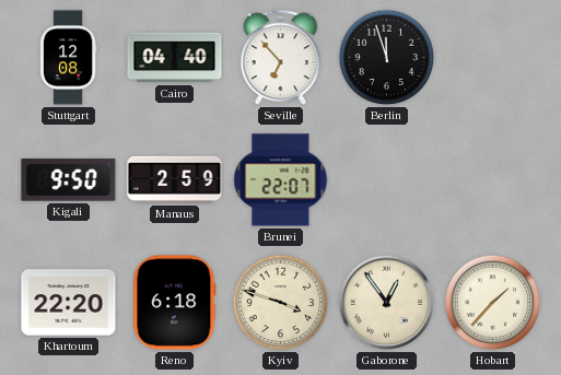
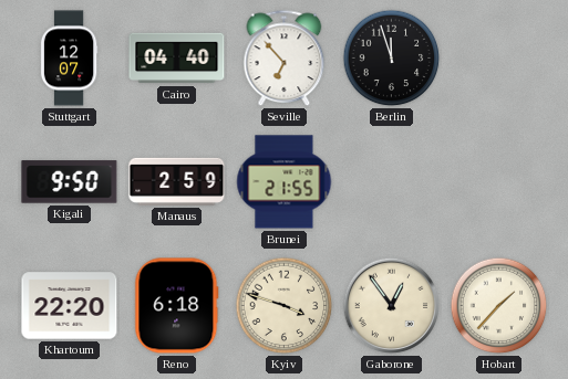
Stuttgart: 12:08 -> 12:07 (69, 59)
Brunei: 22:07 -> 21:55 (285, 182)
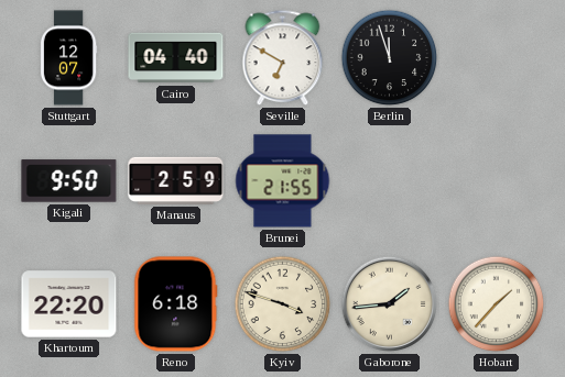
Seville: 6:53 -> 6:50 (283, 58)
Gaborone: 12:54 -> 1:44 (390, 304)
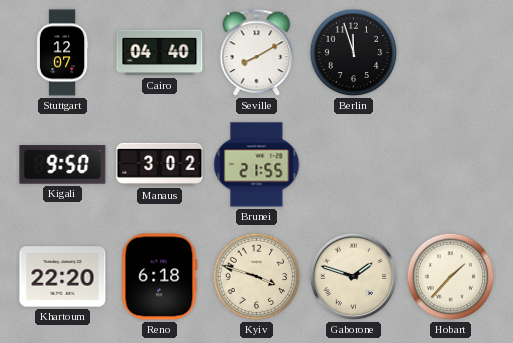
Seville: 6:50 -> 8:10 (257, 53)
Manaus: 2:59 -> 3:02 (160, 164)
Gaborone: 1:44 -> 1:48 (354, 277)
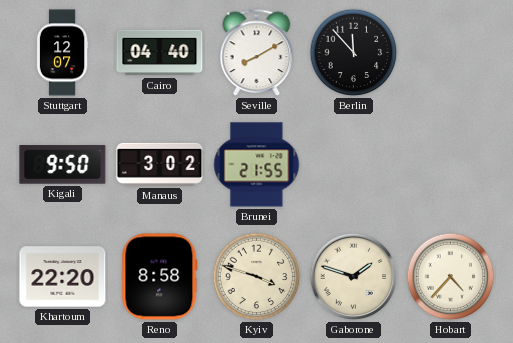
Berlin: 11:57 -> 11:53 (354, 53)
Reno: 6:18 -> 8:58 (160, 277)
Hobart: 1:37 -> 4:37 (451, 277)
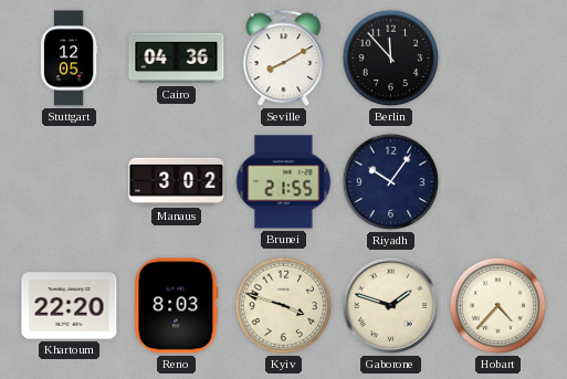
Stuttgart: 12:07 -> 12:05 (69, 59)
Cairo: 04:40 -> 04:36 (177, 59)
Kigali: 9:50 -> none (63, 165)
Riyadh: none -> 10:06 (391, 182)
Reno: 8:58 -> 8:03 (177, 306)
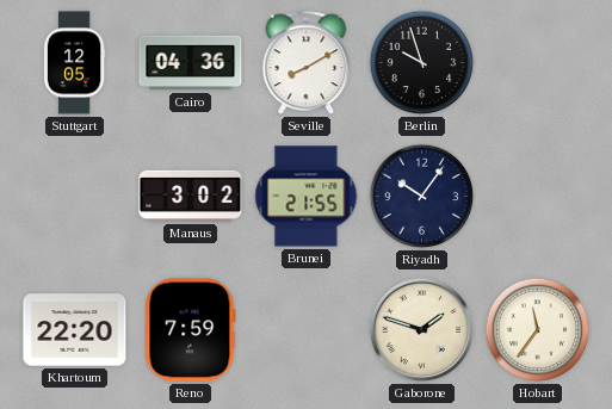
Berlin: 11:53 -> 9:57 (422, 63)
Reno: 8:03 -> 7:59 (191, 330)
Kyiv: 3:48 -> none (284, 306)
Hobart: 4:37 -> 11:36 (538, 330)
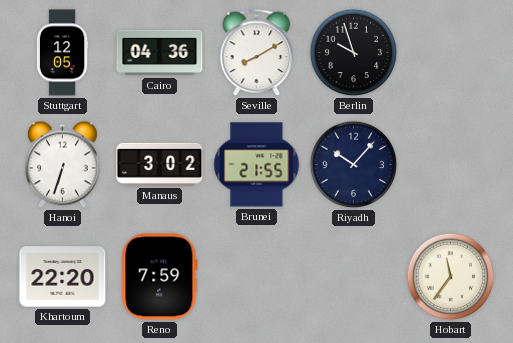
Hanoi: none -> 6:33 (63, 165)
Riyadh: 10:06 -> 10:07 (354, 165)
Gaborone: 1:48 -> none (422, 330)
